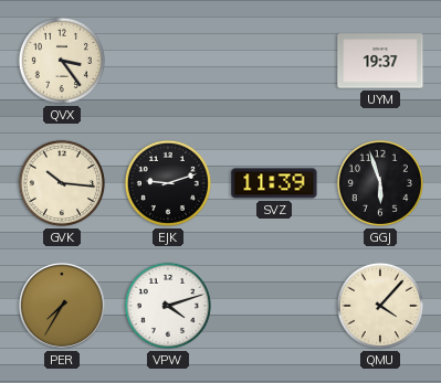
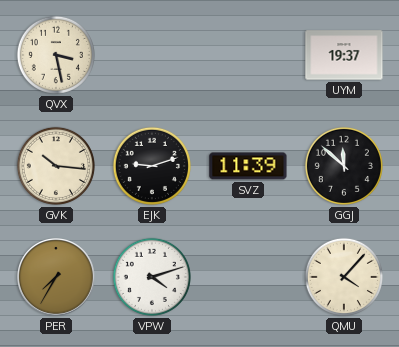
QVX: 3:24 -> 3:28 (56, 55)
GGJ: 5:57 -> 11:52 (344, 166)
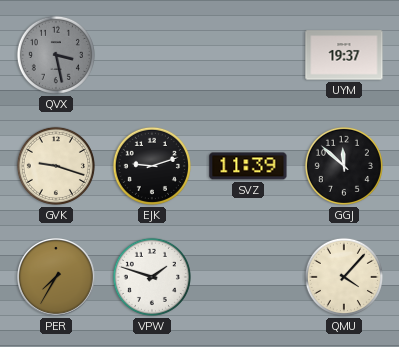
QVX dial: cream -> grey (56, 55)
GVK: 10:16 -> 9:18 (56, 166)
VPW: 4:12 -> 1:48 (152, 277)
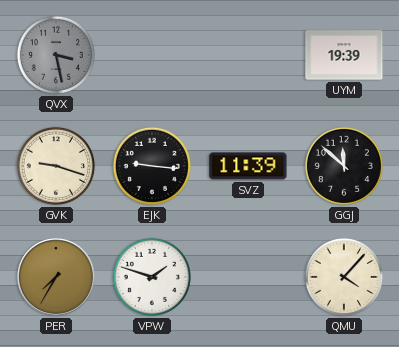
UYM: 19:37 -> 19:39 (344, 55)
EJK: 9:12 -> 9:16 (152, 166)
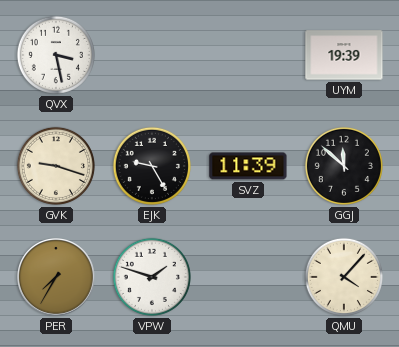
QVX dial: grey -> white (56, 55)
EJK: 9:16 -> 9:25 (152, 166)
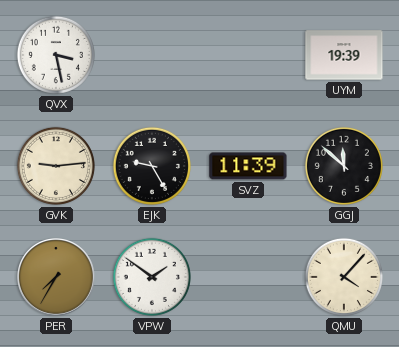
GVK: 9:18 -> 9:14 (56, 166)
VPW: 1:48 -> 1:51 (152, 277)
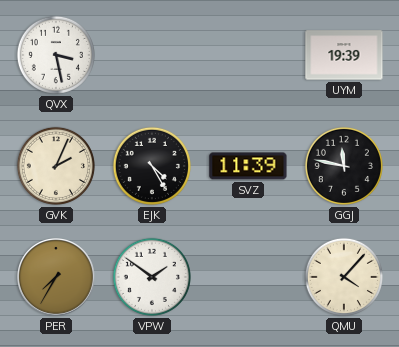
GVK: 9:14 -> 2:04 (56, 166)
EJK: 9:25 -> 4:25 (152, 166)
GGJ: 11:52 -> 11:47 (344, 166)
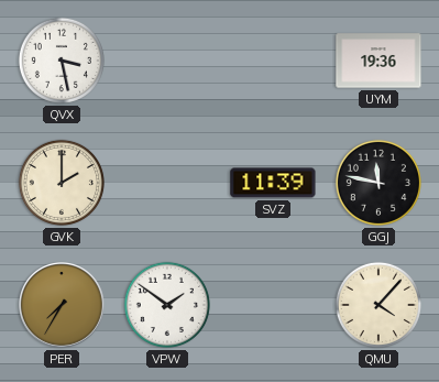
UYM: 19:39 -> 19:36 (378, 61)
GVK: 2:04 -> 2:00 (62, 183)
EJK: 4:25 -> none (152, 166)
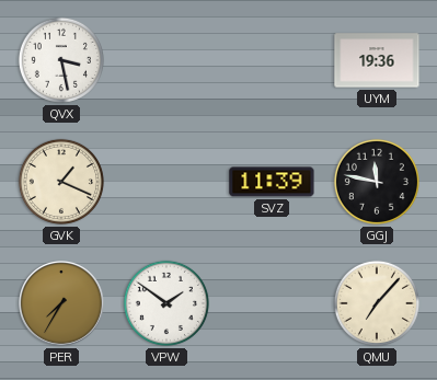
GVK: 2:00 -> 1:19 (61, 182)
QMU: 4:07 -> 7:07 (377, 303)
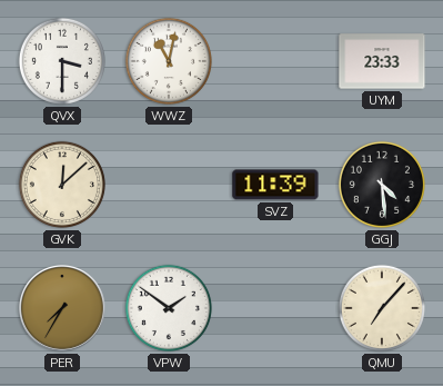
QVX: 3:28 -> 3:30 (62, 61)
WWZ: none -> 11:02 (169, 61)
UYM: 19:36 -> 23:33 (382, 61)
GVK: 1:19 -> 12:08 (62, 185)
GGJ: 11:47 -> 4:29 (382, 185)
